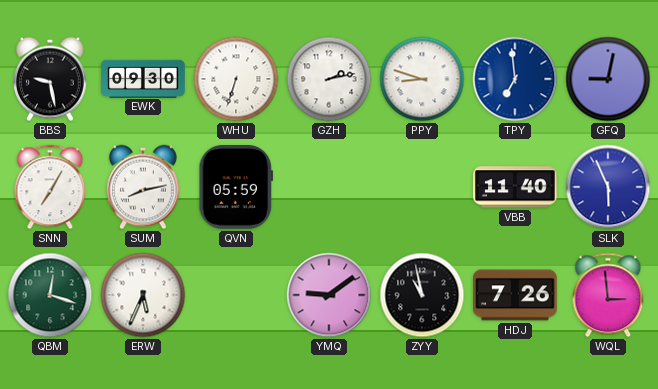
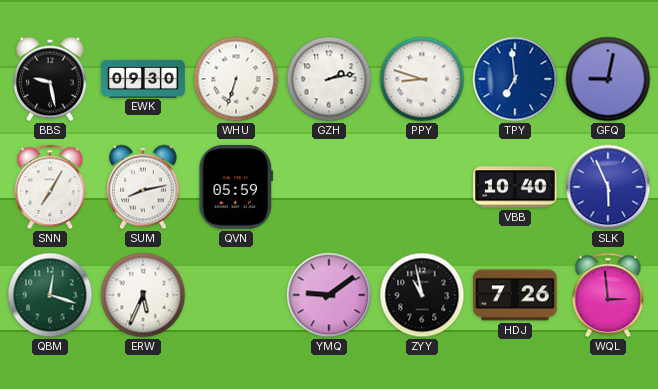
VBB: 11:40 -> 10:40 (515, 187)
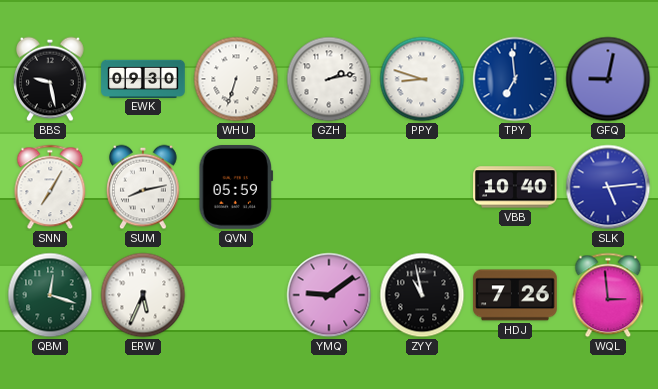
SLK: 5:56 -> 5:14 (608, 187)
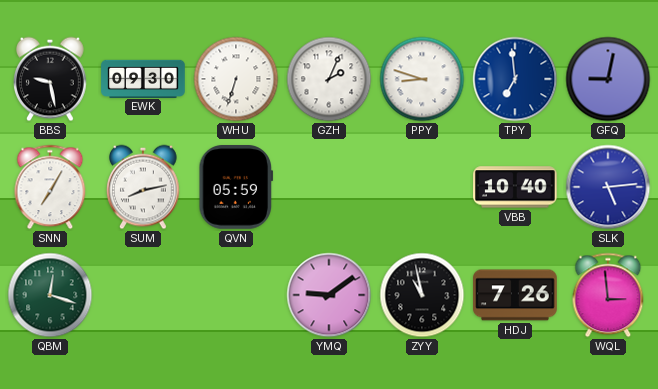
GZH: 2:13 -> 2:04 (329, 79)
ERW: 5:34 -> none (143, 295)
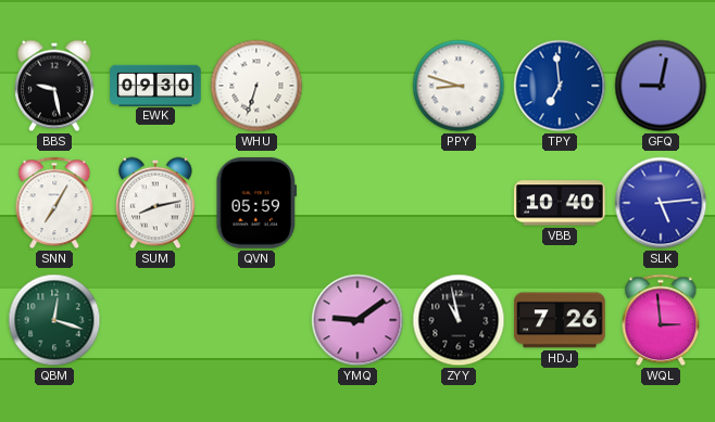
GZH: 2:04 -> none (329, 79)
